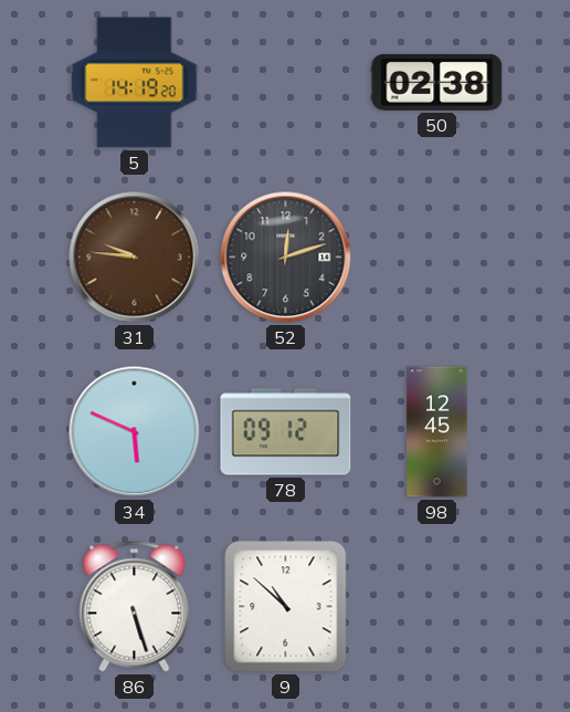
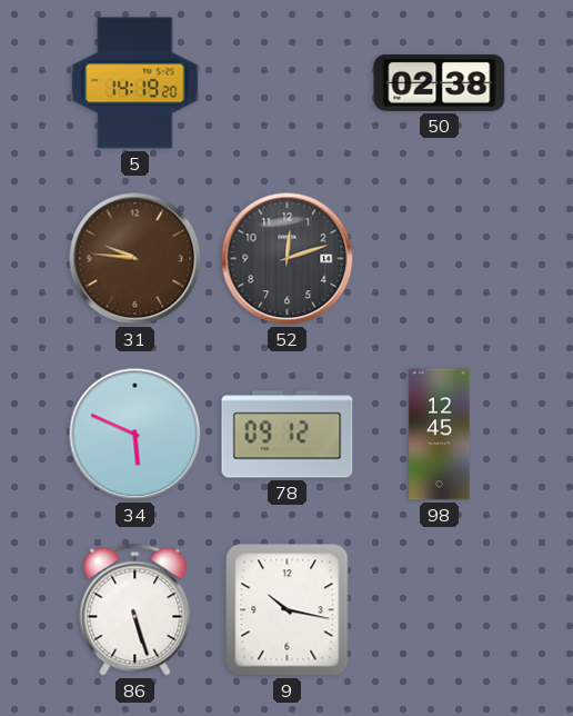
9: 10:52 -> 10:17 (288, 610)
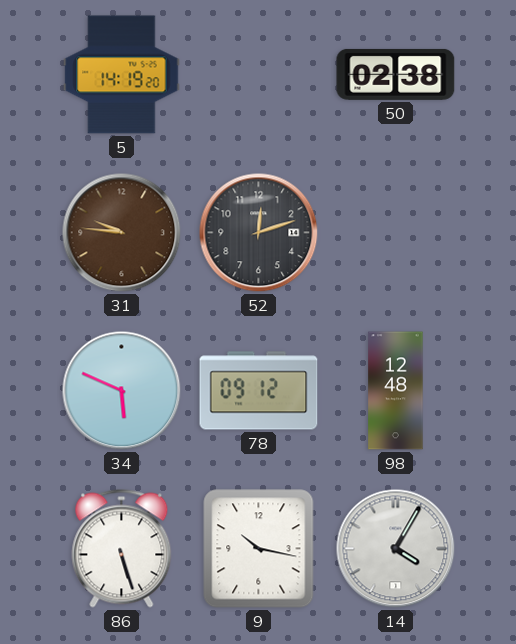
98: 12:45 -> 12:48 (396, 391)
14: none -> 4:05 (396, 549)
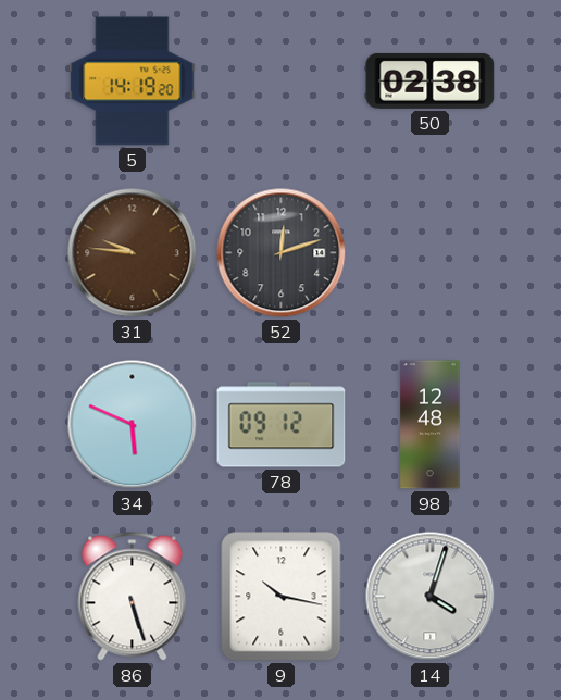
14: 4:05 -> 4:03 (431, 597)
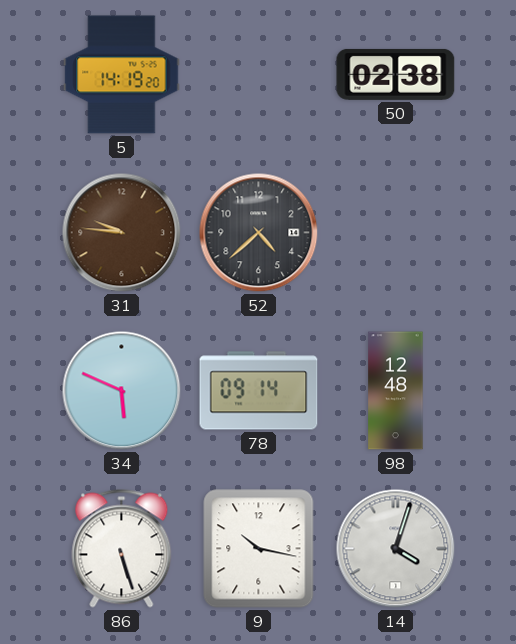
52: 12:12 -> 4:38 (259, 233)
78: 09:12 -> 09:14 (259, 391)
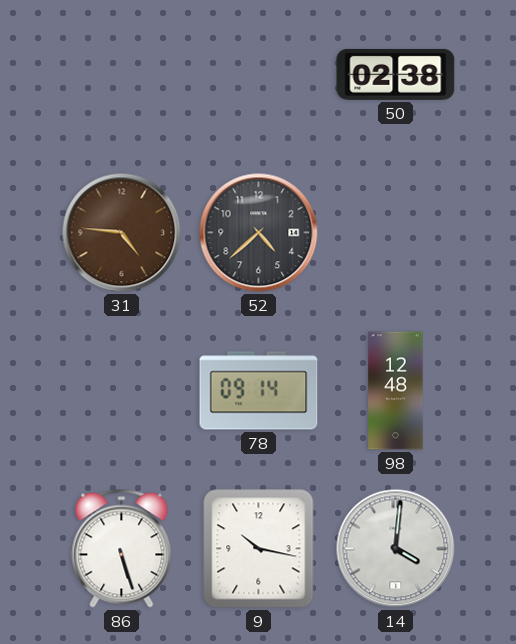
5: 14:19 -> none (122, 75)
31: 9:46 -> 4:46 (122, 233)
34: 5:49 -> none (122, 391)
14: 4:03 -> 4:01 (396, 549)
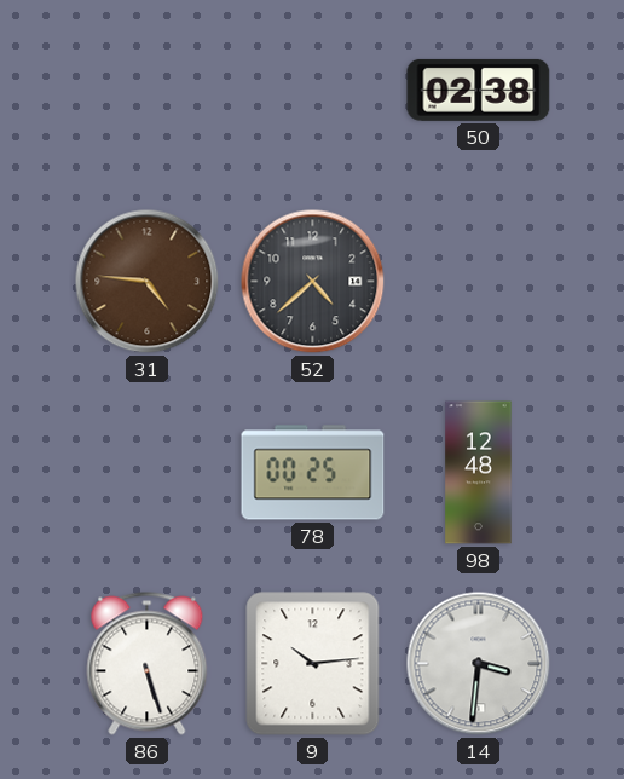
78: 09:14 -> 00:25 (313, 473)
9: 10:17 -> 10:14 (313, 664)
14: 4:01 -> 3:31 (479, 664)
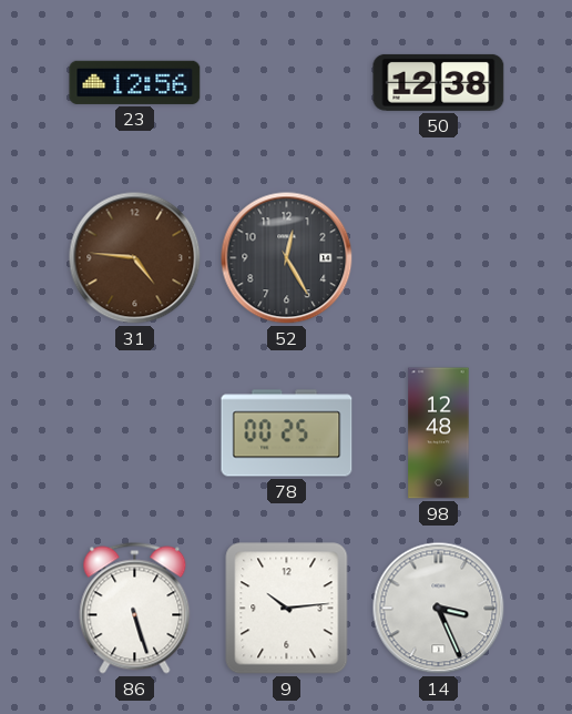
23: none -> 12:56 (135, 82)
50: 02:38 -> 12:38 (439, 82)
52: 4:38 -> 12:25 (287, 258)
14: 3:31 -> 3:26 (439, 609)
